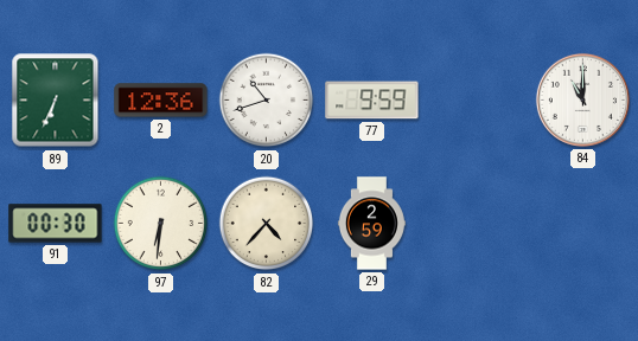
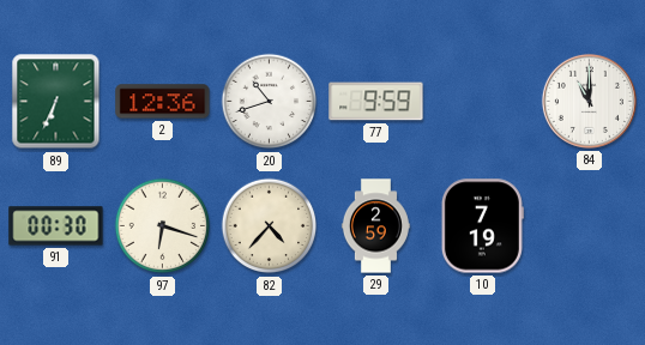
97: 6:31 -> 6:18 (163, 226)
10: none -> 7:19 (482, 226)
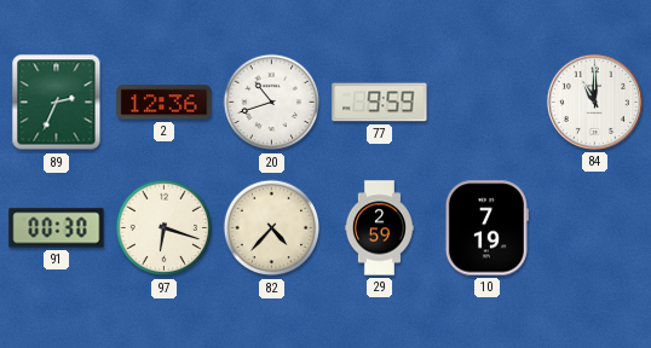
89: 6:34 -> 2:34 (57, 103)
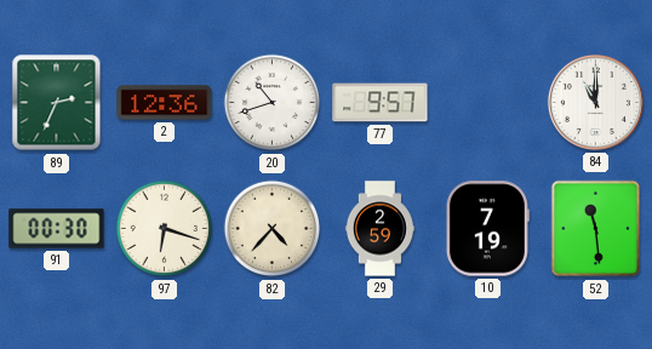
77: 9:59 -> 9:57 (381, 103)
52: none -> 11:29 (596, 229)
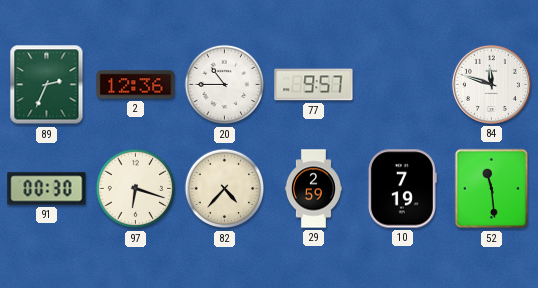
20: 10:42 -> 10:45 (225, 85)
84: 11:00 -> 11:48 (491, 84)
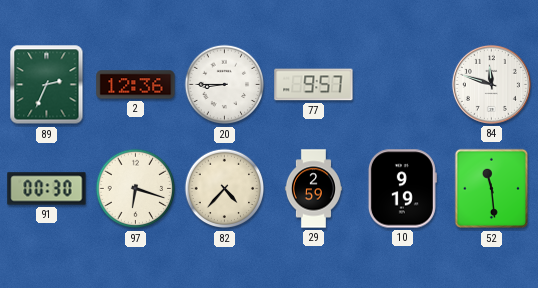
20: 10:45 -> 8:45 (225, 85)
10: 7:19 -> 9:19 (402, 189)
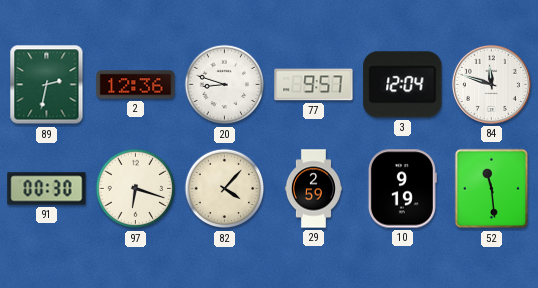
89: 2:34 -> 2:32 (47, 85)
20: 8:45 -> 8:48 (225, 85)
3: none -> 12:04 (403, 85)
82: 4:37 -> 4:07 (225, 189)
